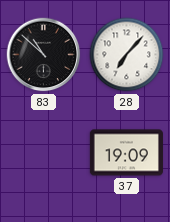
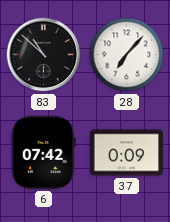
6: none -> 07:42 (43, 152)
37: 19:09 -> 0:09 (126, 153)
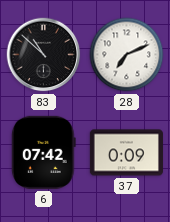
28: 7:07 -> 7:11 (127, 55)
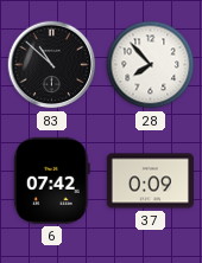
28: 7:11 -> 7:53 (151, 65)
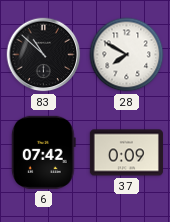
28: 7:53 -> 7:50 (127, 55)
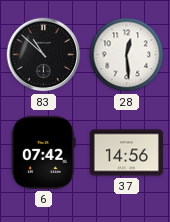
28: 7:50 -> 12:29 (127, 55)
37: 0:09 -> 14:56 (126, 153)
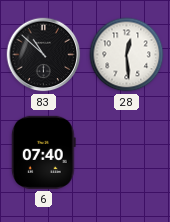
6: 07:42 -> 07:40 (43, 152)
37: 14:56 -> none (126, 153)
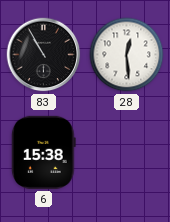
83: 10:52 -> 10:55 (44, 55)
6: 07:40 -> 15:38 (43, 152)
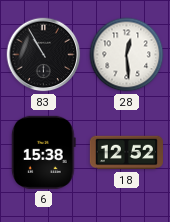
18: none -> 12:52 (126, 153)
